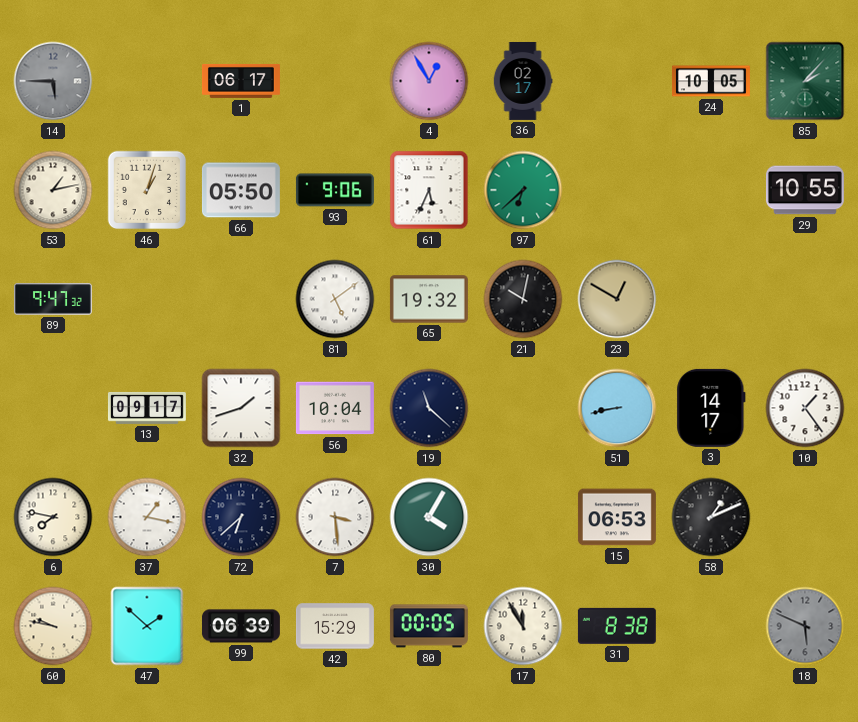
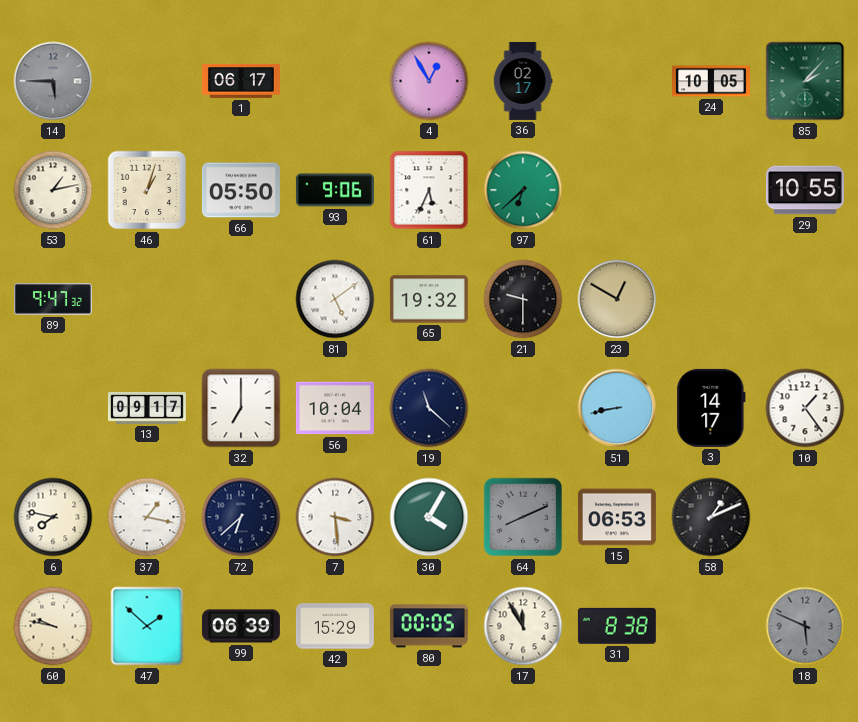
21: 10:02 -> 9:30 (523, 299)
32: 1:42 -> 7:00 (241, 408)
64: none -> 8:11 (523, 517)
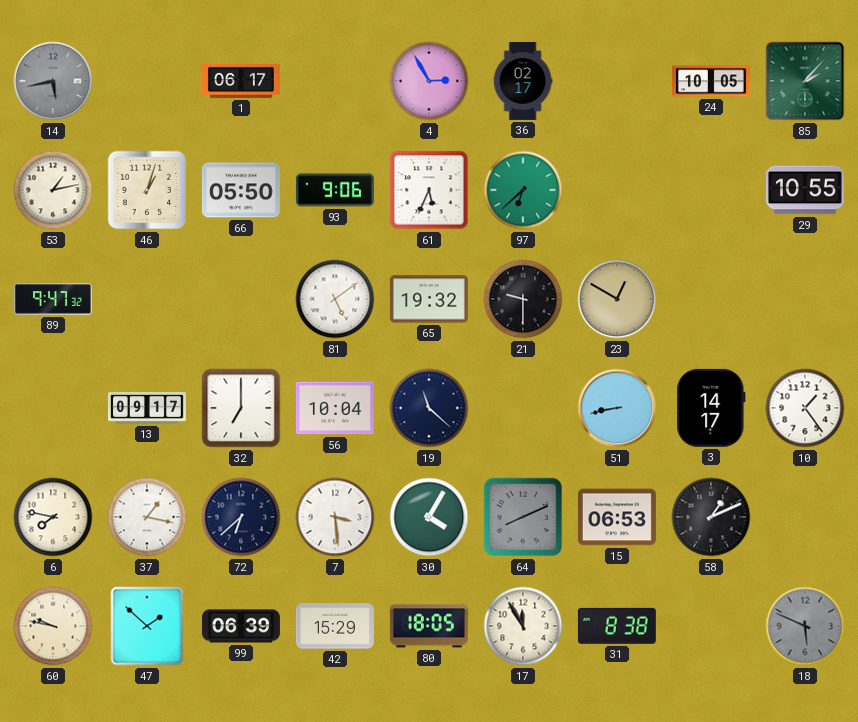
14: 5:45 -> 5:43 (53, 81)
4: 12:55 -> 2:55 (429, 81)
80: 00:05 -> 18:05 (429, 626)
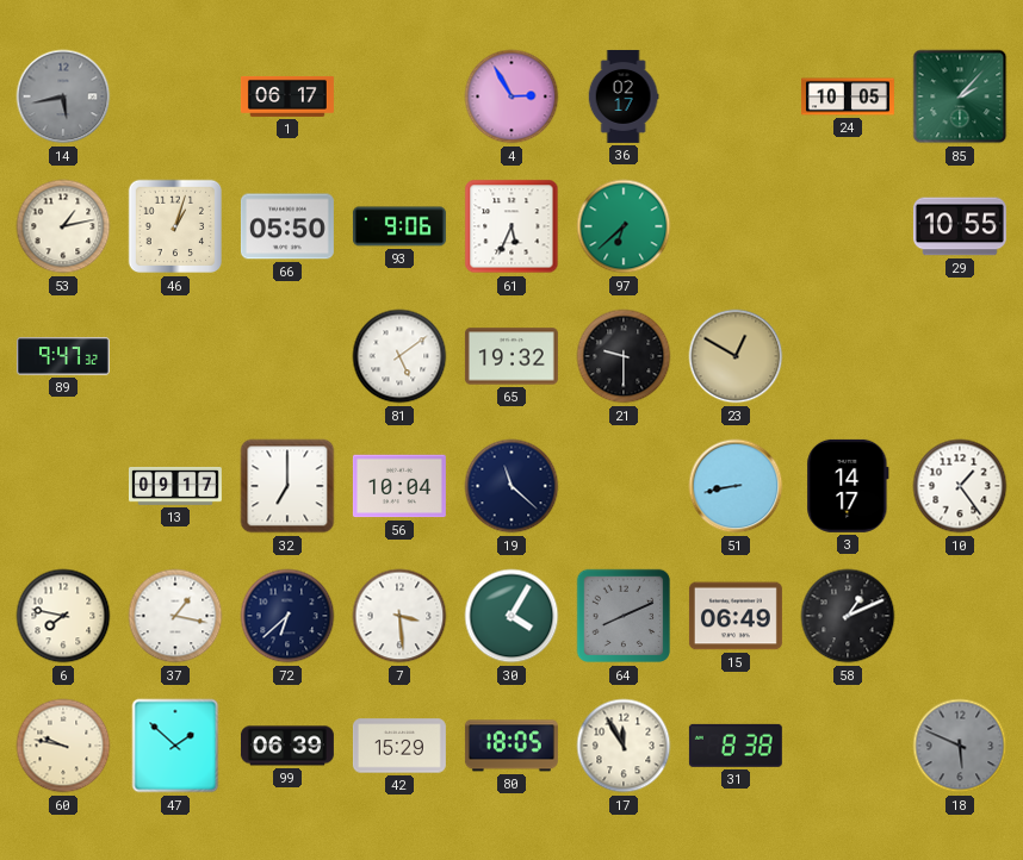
15: 06:53 -> 06:49 (736, 616)
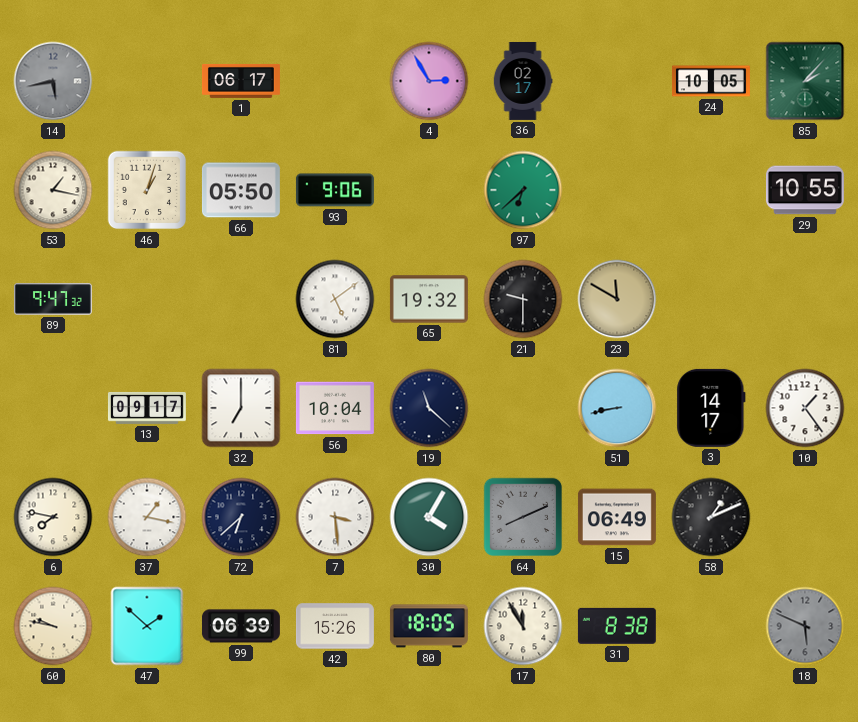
53: 1:13 -> 1:17 (53, 190)
61: 5:34 -> none (511, 226)
23: 12:50 -> 11:50 (617, 299)
42: 15:29 -> 15:26 (335, 626)
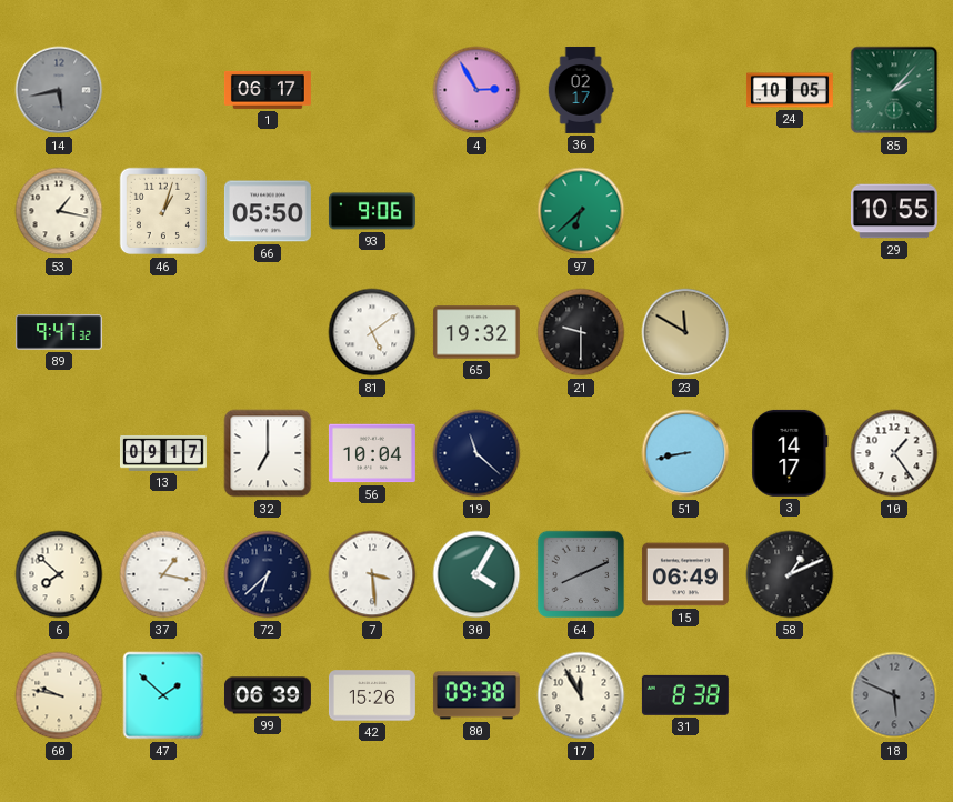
6: 7:47 -> 7:52 (59, 574)
80: 18:05 -> 09:38 (476, 695)
